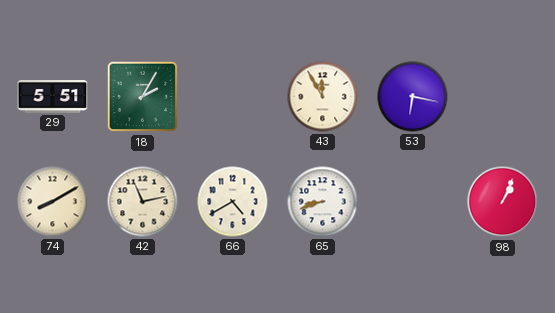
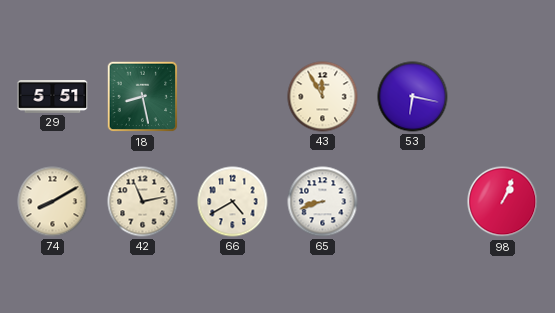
18: 2:05 -> 8:28 (143, 97)
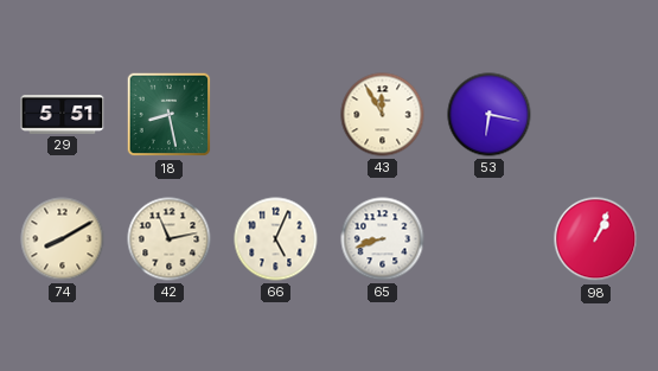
66: 4:40 -> 5:04 (276, 239)
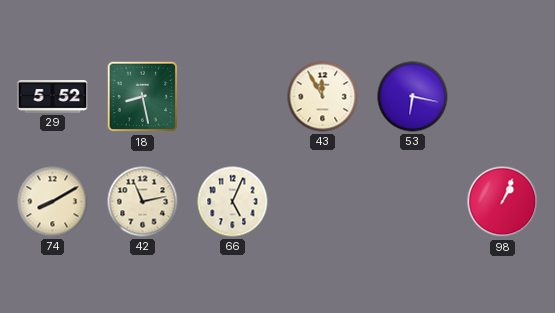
29: 5:51 -> 5:52 (53, 97)
65: 8:42 -> none (383, 239)
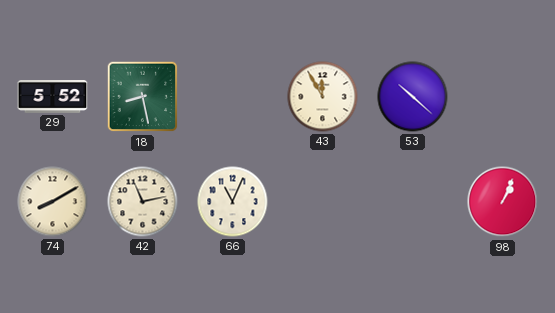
53: 6:17 -> 10:22 (413, 97)
66: 5:04 -> 11:04 (233, 202)
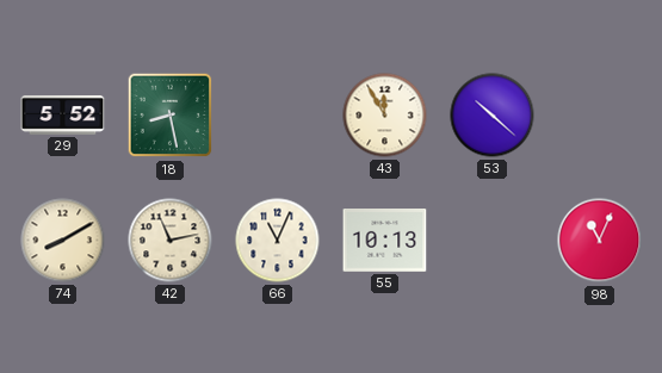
55: none -> 10:13 (385, 241)
98: 1:04 -> 11:04 (600, 241)
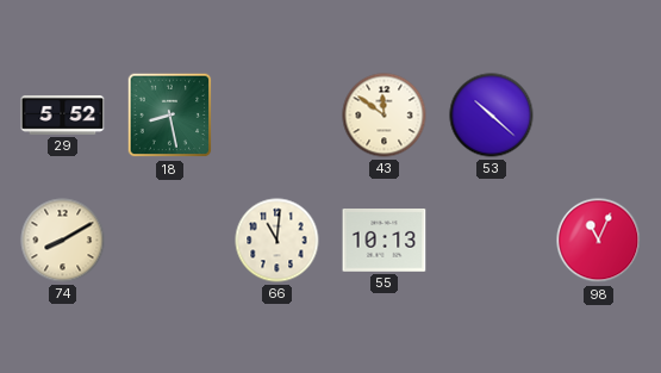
43: 11:55 -> 11:51 (385, 116)
42: 11:13 -> none (171, 241)
66: 11:04 -> 11:01 (278, 241)
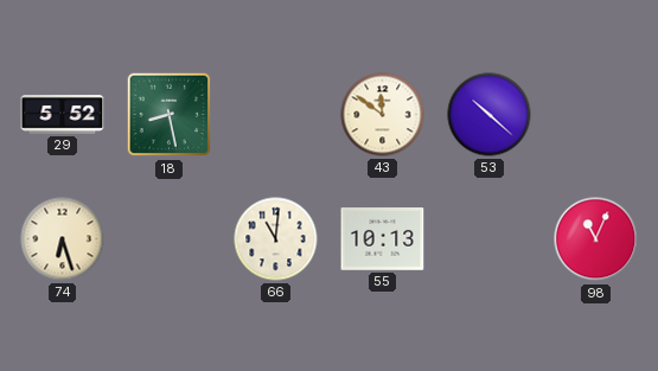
74: 8:10 -> 6:27 (63, 239)
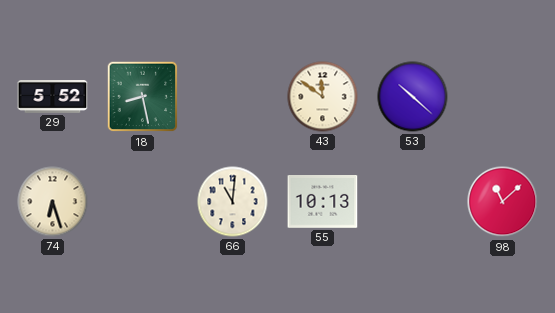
98: 11:04 -> 11:08 (503, 202)
